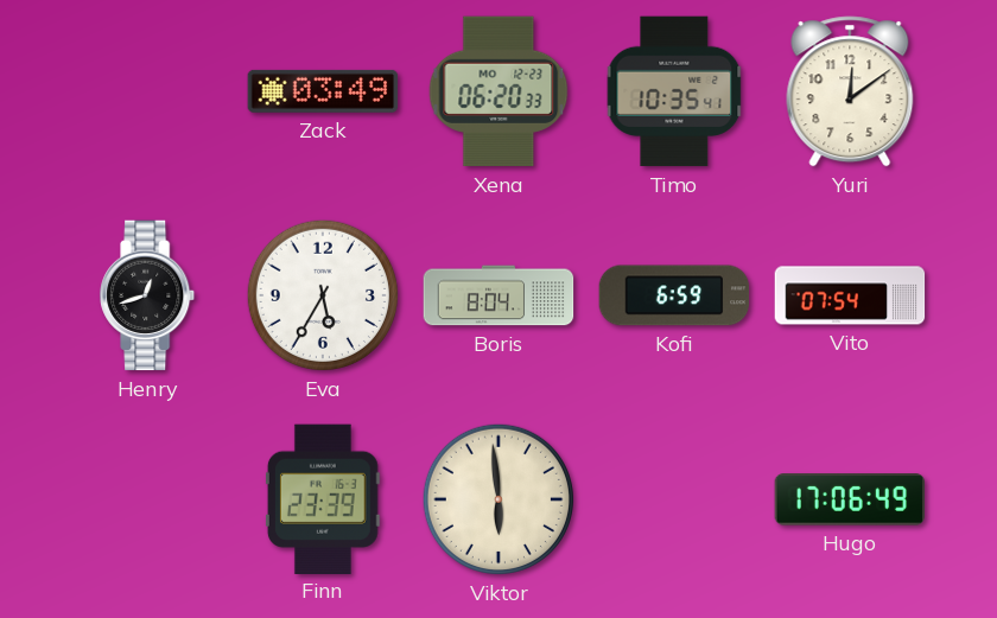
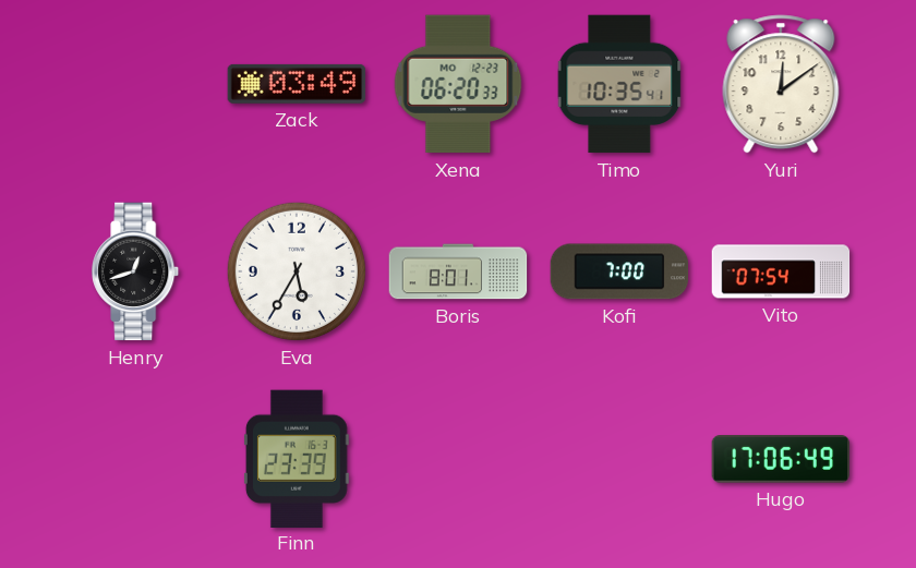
Boris: 8:04 -> 8:01 (458, 271)
Kofi: 6:59 -> 7:00 (619, 271)
Viktor: 5:59 -> none (498, 499)
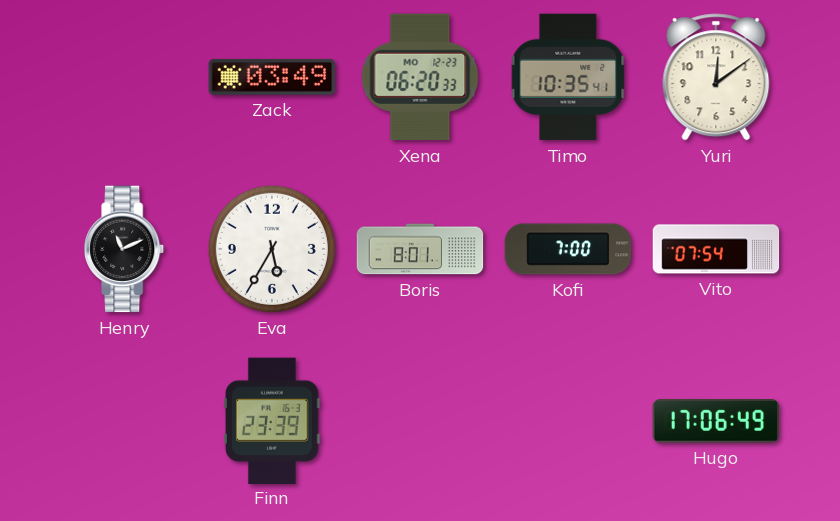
Henry: 12:42 -> 11:11 (125, 249)
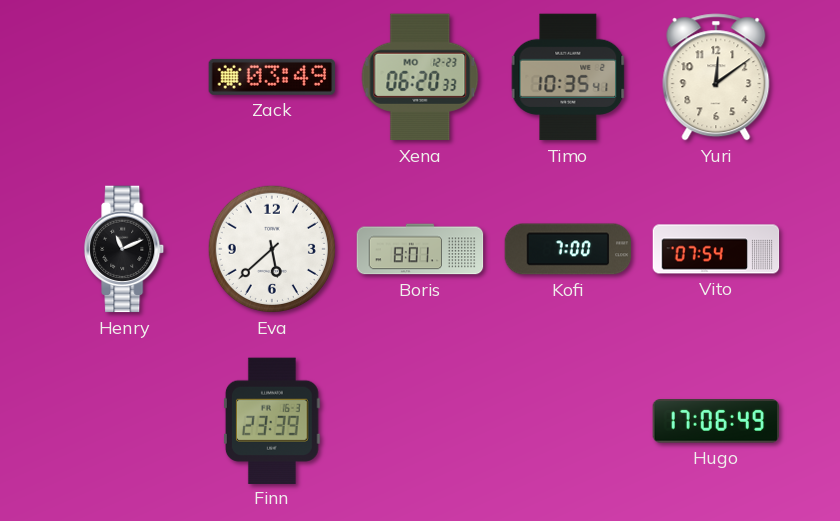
Eva: 5:35 -> 5:38 (272, 249)
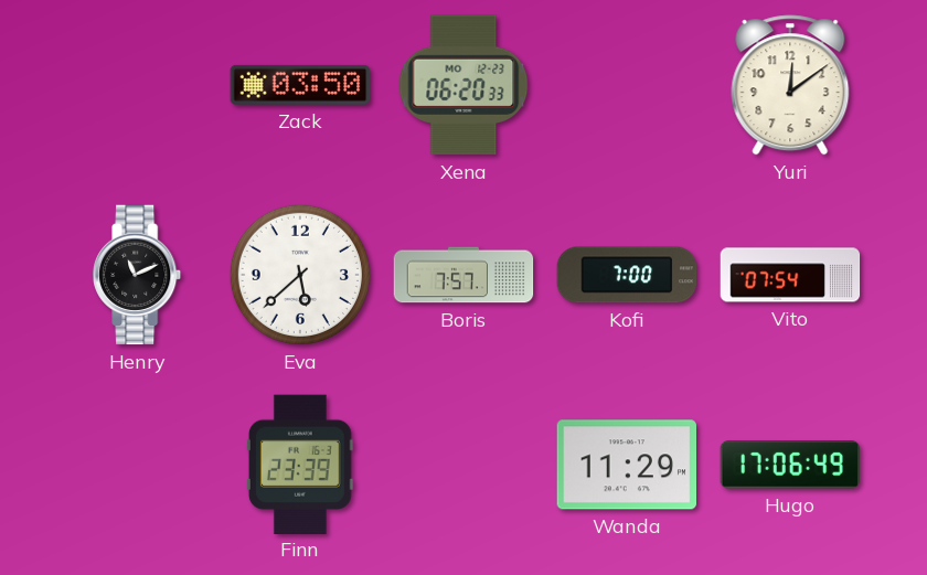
Zack: 03:49 -> 03:50 (300, 85)
Timo: 10:35 -> none (568, 77)
Boris: 8:01 -> 7:57 (464, 275)
Wanda: none -> 11:29 (626, 465)
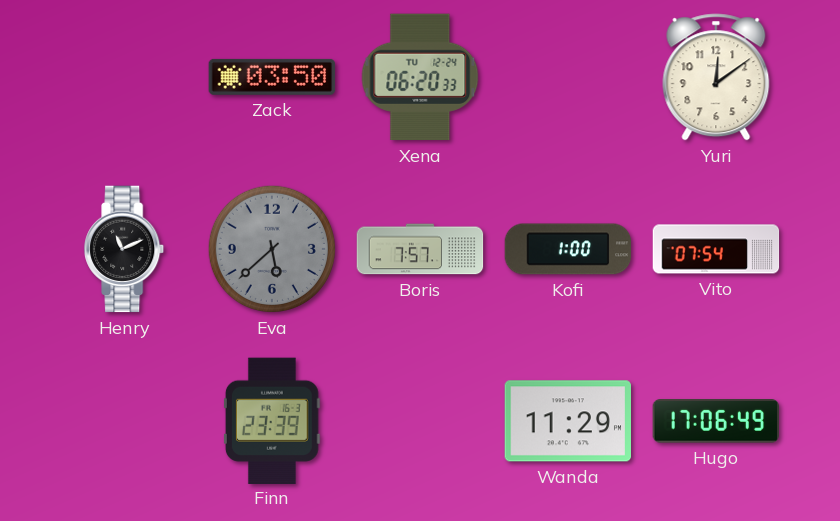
Xena date: MO 12-23 -> TU 12-24 (420, 77)
Eva dial: white -> grey (272, 249)
Kofi: 7:00 -> 1:00 (568, 249)
